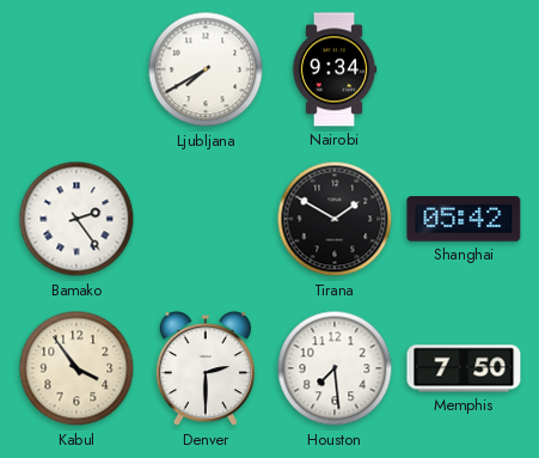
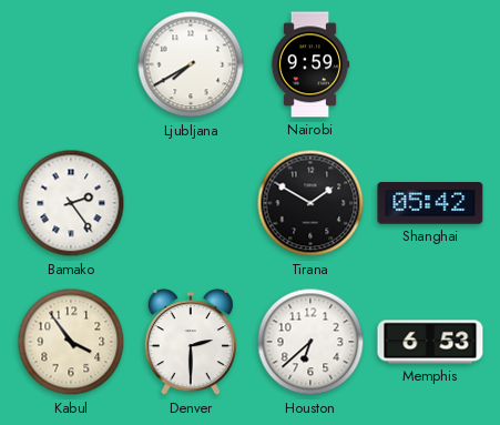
Nairobi: 9:34 -> 9:59 (310, 64)
Houston: 7:29 -> 6:38 (310, 342)
Memphis: 7:50 -> 6:53 (430, 342)
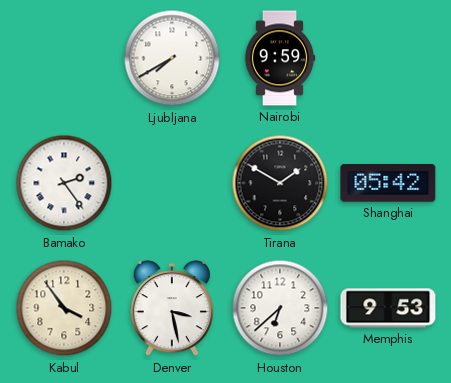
Denver: 2:30 -> 3:28 (172, 309)
Memphis: 6:53 -> 9:53 (388, 308)
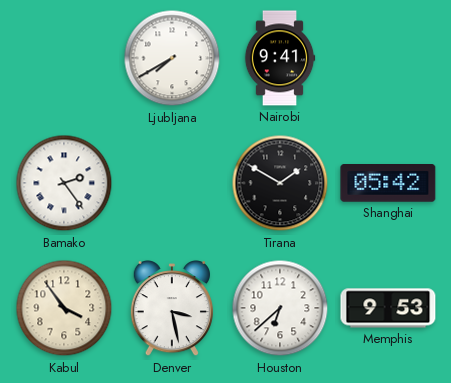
Nairobi: 9:59 -> 9:41 (280, 58)
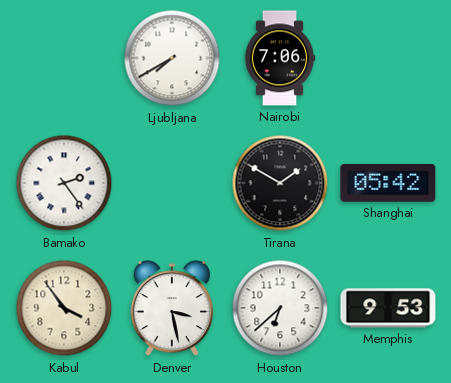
Nairobi: 9:41 -> 7:06 (280, 58)
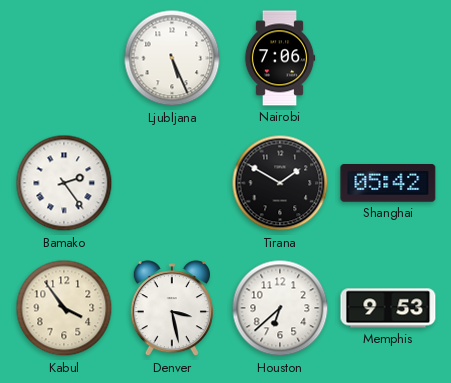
Ljubljana: 7:40 -> 5:26 (172, 58)
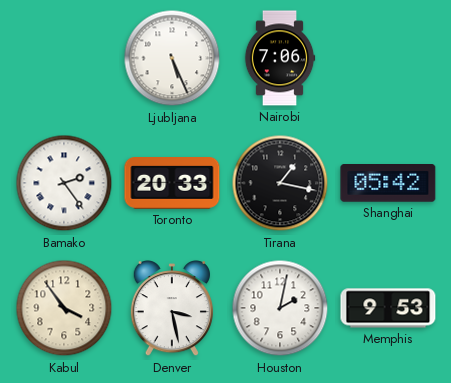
Toronto: none -> 20:33 (172, 184)
Tirana: 1:50 -> 1:17 (280, 183)
Houston: 6:38 -> 2:02 (280, 308)
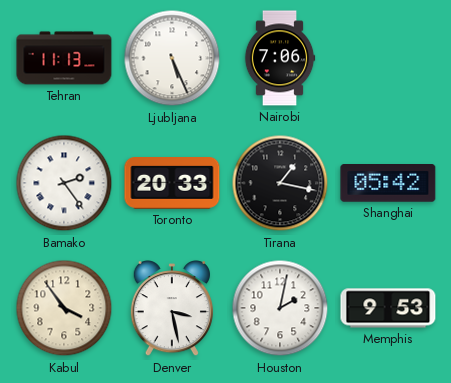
Tehran: none -> 11:13 (64, 58)
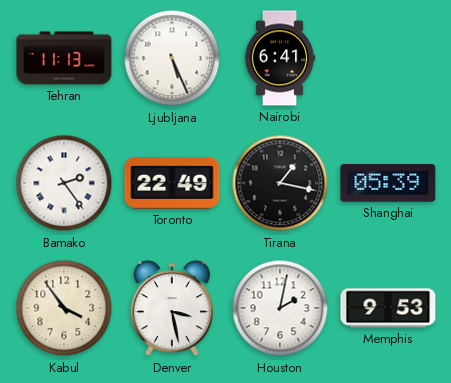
Nairobi: 7:06 -> 6:41 (280, 58)
Toronto: 20:33 -> 22:49 (172, 184)
Shanghai: 05:42 -> 05:39 (388, 183)
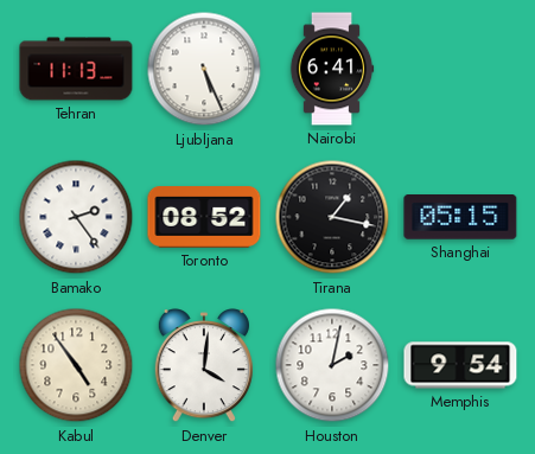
Toronto: 22:49 -> 08:52 (204, 218)
Shanghai: 05:39 -> 05:15 (460, 217)
Kabul: 3:54 -> 4:54 (76, 365)
Denver: 3:28 -> 4:01 (204, 366)
Memphis: 9:53 -> 9:54 (460, 365)
